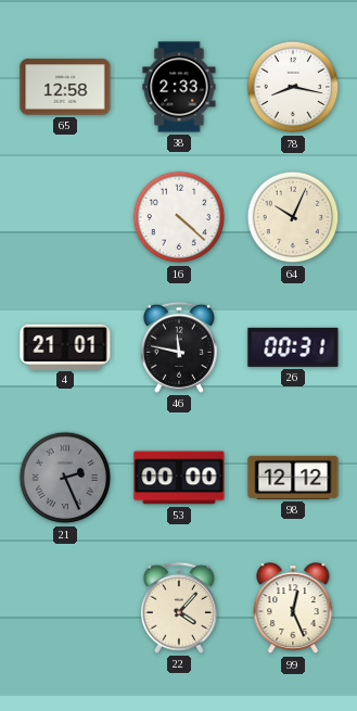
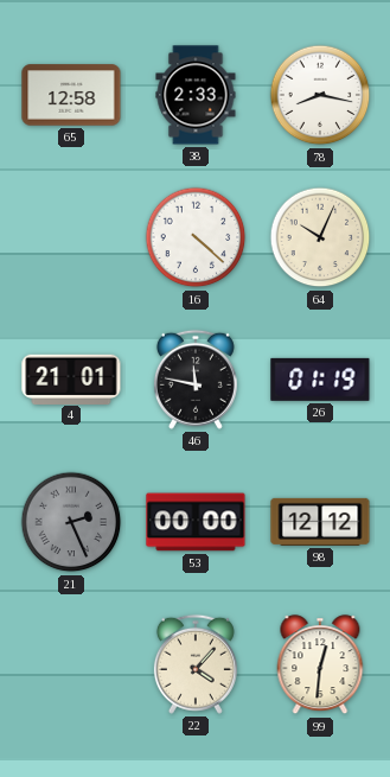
26: 00:31 -> 01:19 (320, 380)
99: 12:26 -> 12:31 (320, 665)
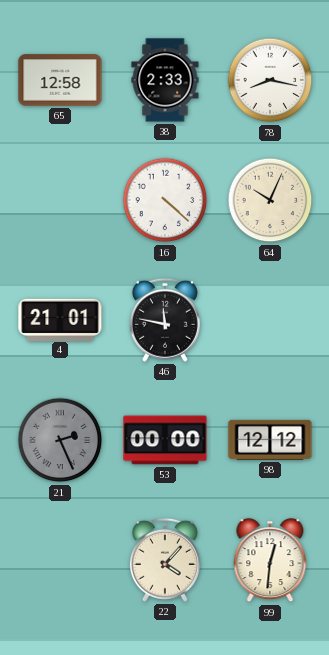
26: 01:19 -> none (320, 380)
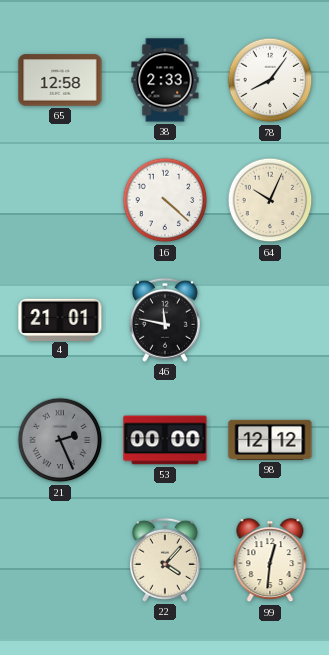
78: 8:17 -> 8:06 (270, 80)
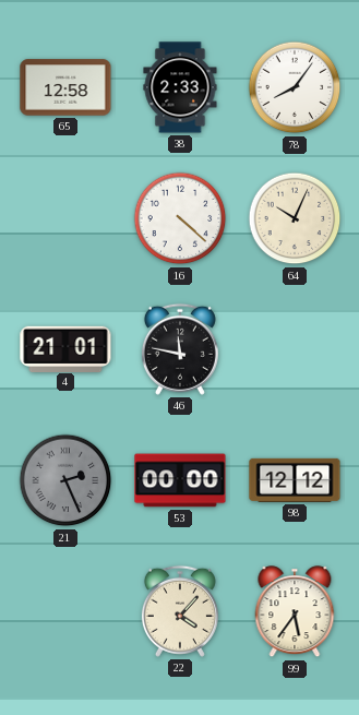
99: 12:31 -> 5:36 (295, 612)
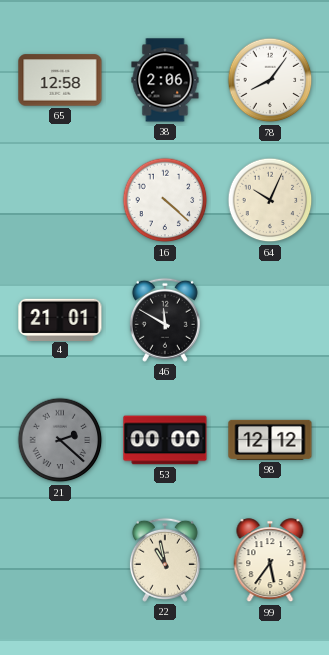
38: 2:33 -> 2:06 (165, 80)
46: 11:47 -> 11:50 (165, 320)
21: 2:26 -> 2:22 (60, 440)
22: 4:07 -> 10:58 (165, 560)
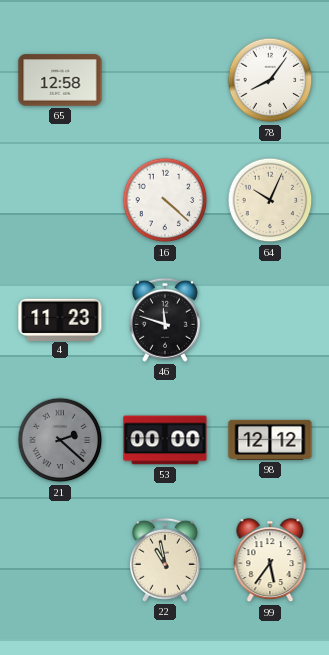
38: 2:06 -> none (165, 80)
4: 21:01 -> 11:23 (60, 319)
46: 11:50 -> 11:48 (165, 320)
